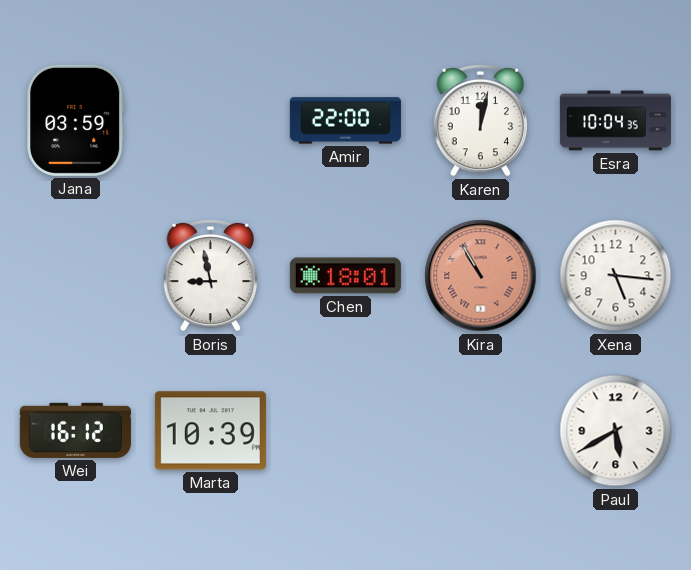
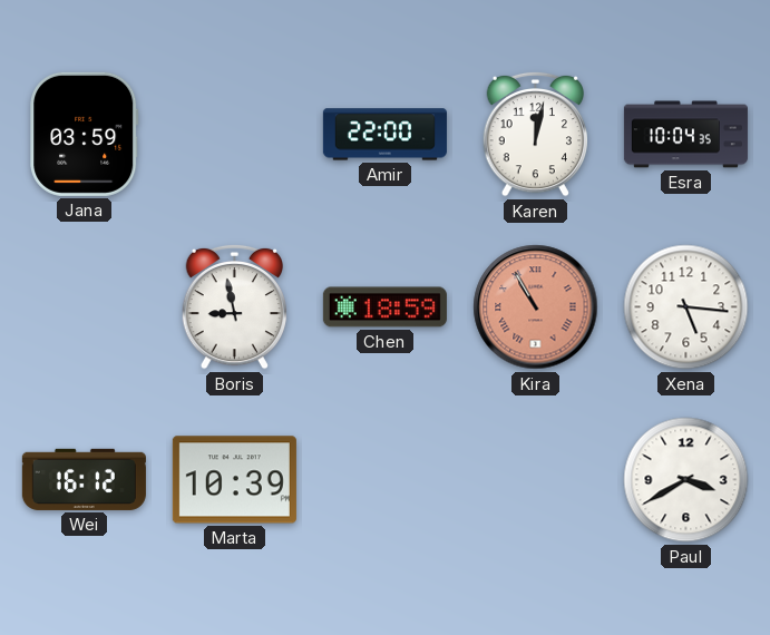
Chen: 18:01 -> 18:59 (384, 307)
Paul: 5:40 -> 3:40 (686, 480)
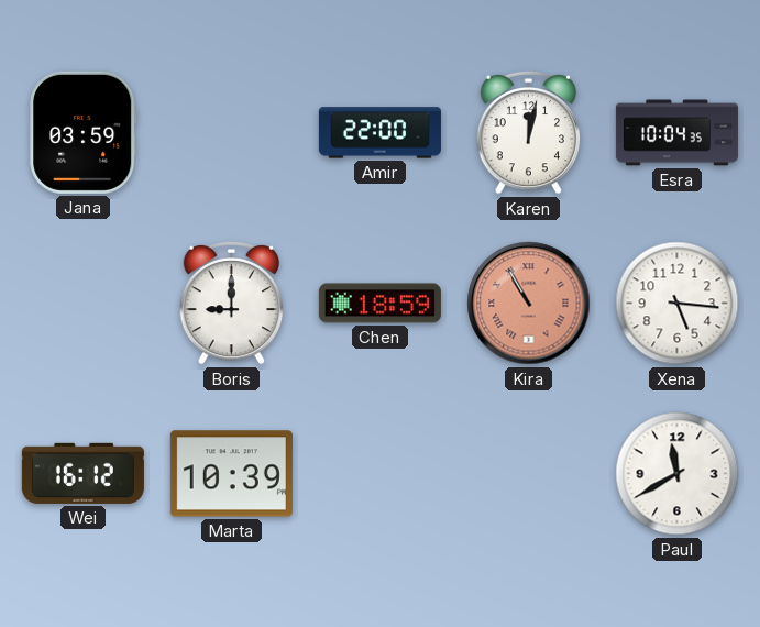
Boris: 8:58 -> 9:00 (231, 302)
Paul: 3:40 -> 11:40 (678, 474)
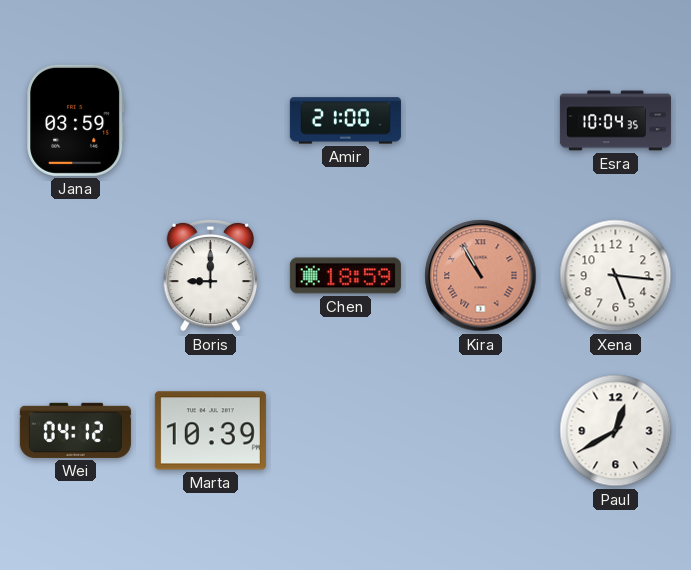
Amir: 22:00 -> 21:00 (345, 121)
Karen: 12:02 -> none (528, 132)
Wei: 16:12 -> 04:12 (75, 430)
Paul: 11:40 -> 12:40 (616, 431)
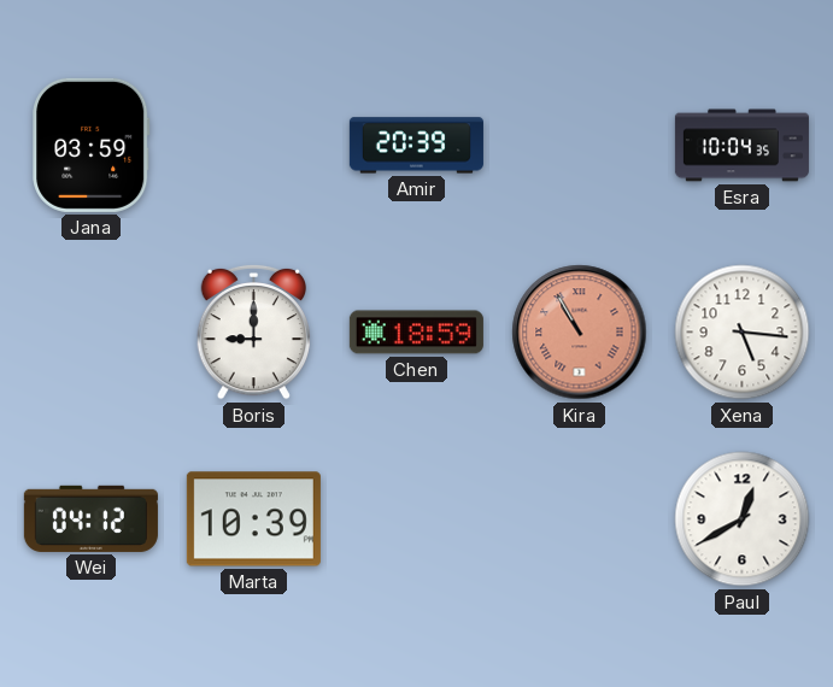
Amir: 21:00 -> 20:39 (416, 146)
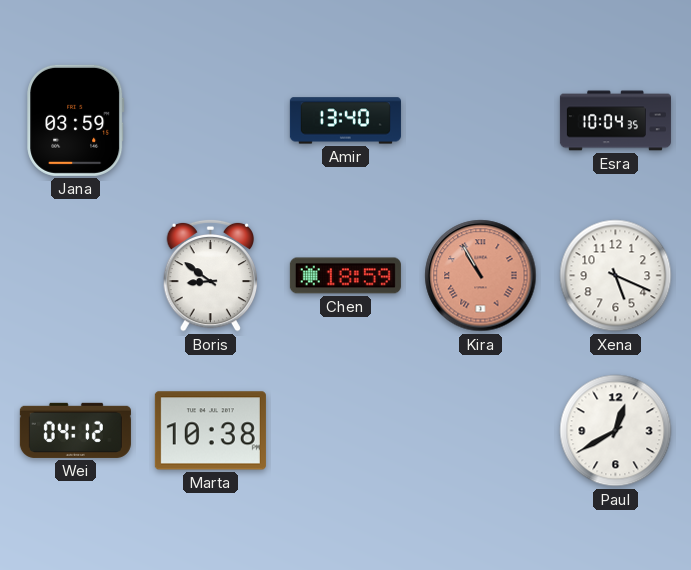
Amir: 20:39 -> 13:40 (345, 121)
Boris: 9:00 -> 8:51 (210, 275)
Xena: 5:16 -> 5:19 (616, 276)
Marta: 10:39 -> 10:38 (210, 431)
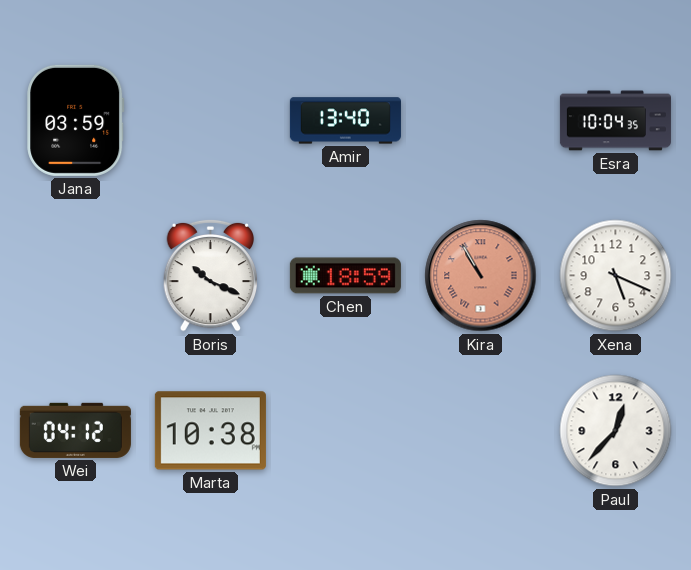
Boris: 8:51 -> 10:19 (210, 275)
Paul: 12:40 -> 12:37 (616, 431)
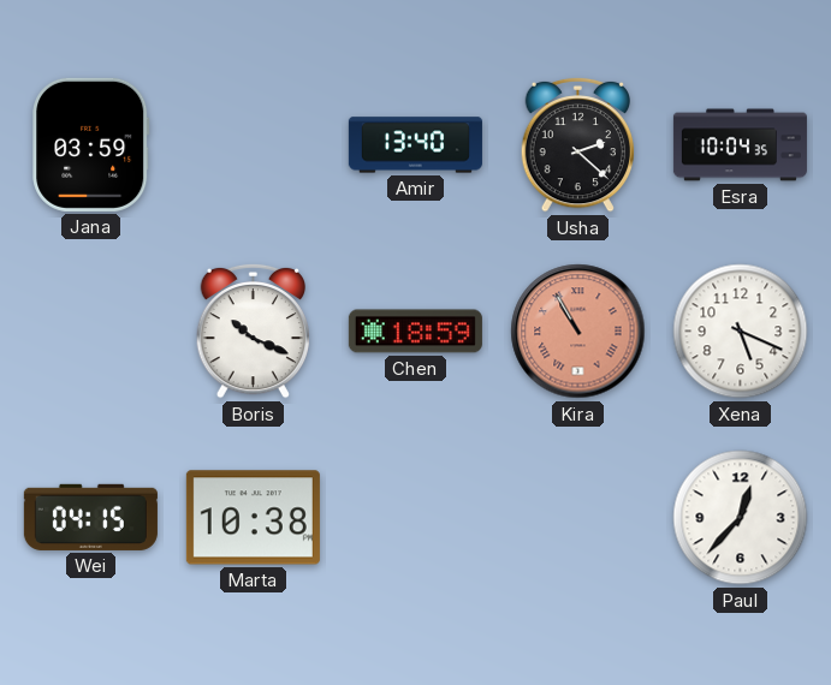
Usha: none -> 2:22 (577, 144)
Wei: 04:12 -> 04:15 (90, 517)
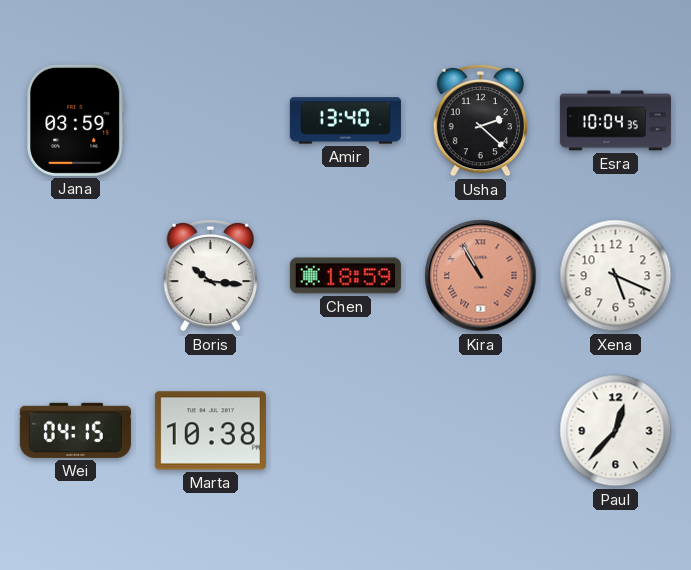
Boris: 10:19 -> 10:16 (210, 275)
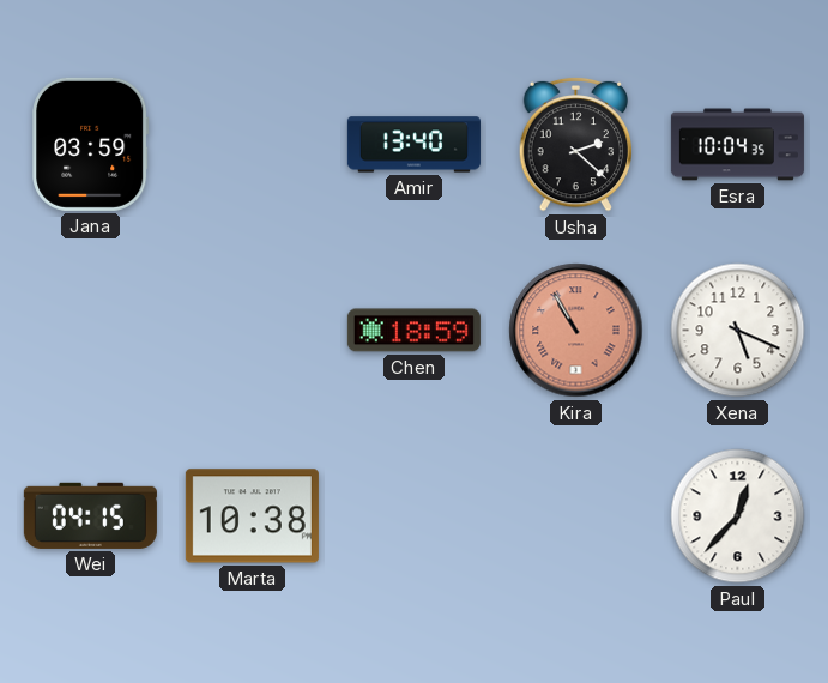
Boris: 10:16 -> none (210, 275)
